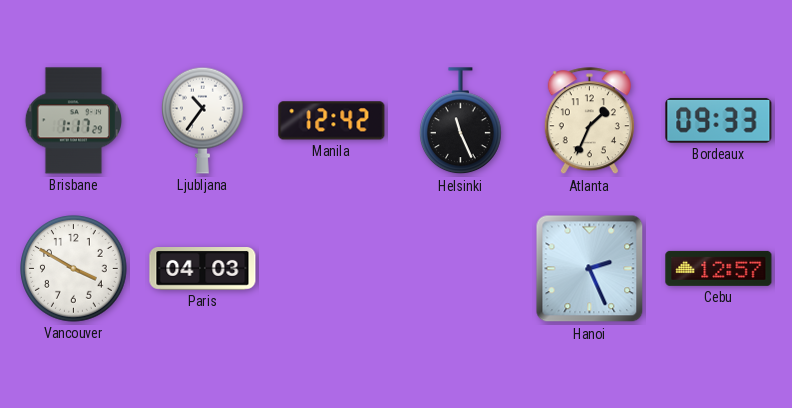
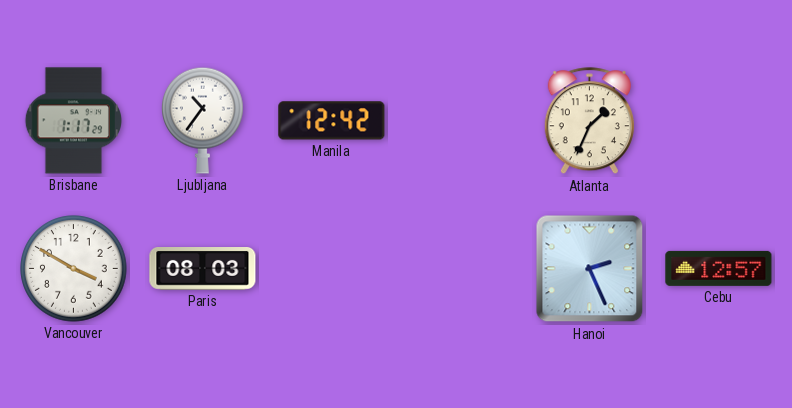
Helsinki: 11:26 -> none (461, 121)
Bordeaux: 09:33 -> none (719, 120)
Paris: 04:03 -> 08:03 (203, 269)
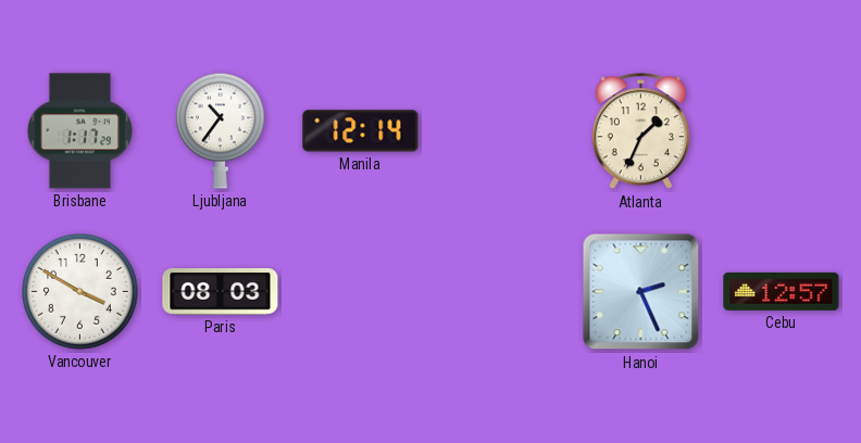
Manila: 12:42 -> 12:14 (361, 131)
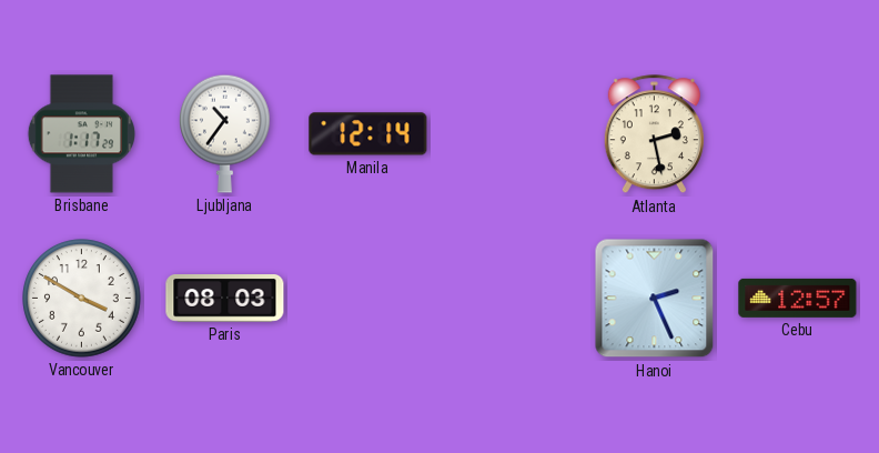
Atlanta: 1:34 -> 2:28 (654, 134)
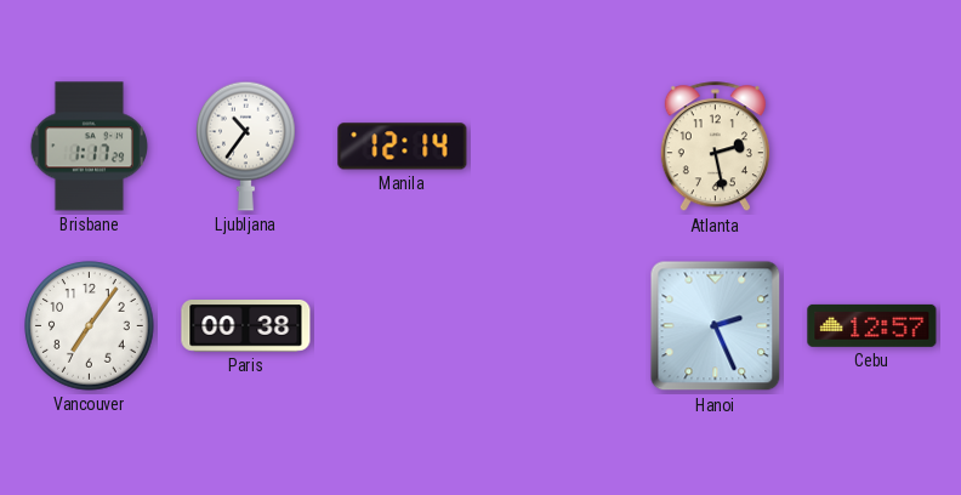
Vancouver: 3:50 -> 7:06 (90, 326)
Paris: 08:03 -> 00:38 (246, 326)
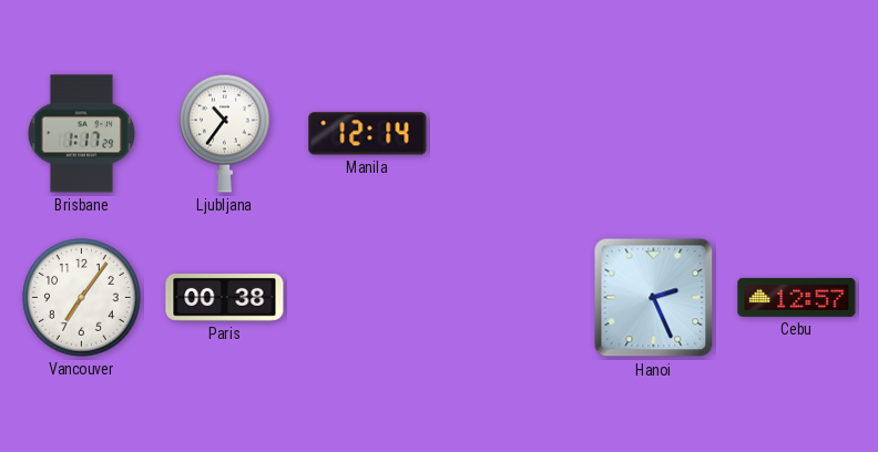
Atlanta: 2:28 -> none (715, 147)
